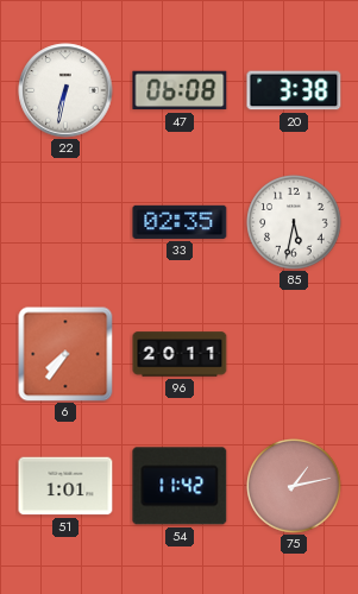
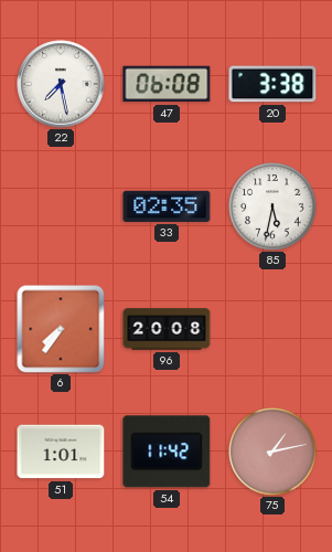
22: 6:32 -> 7:28 (61, 84)
96: 20:11 -> 20:08 (167, 329)
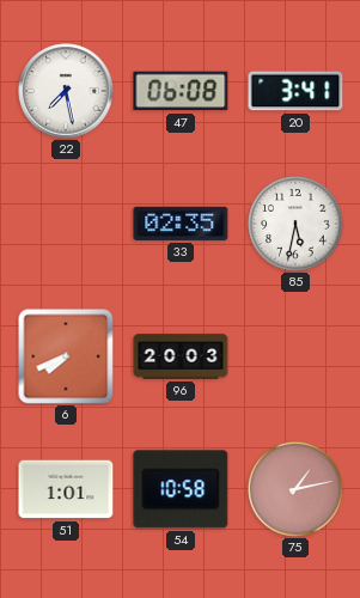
20: 3:38 -> 3:41 (295, 91)
6: 7:36 -> 7:41 (66, 356)
96: 20:08 -> 20:03 (181, 356)
54: 11:42 -> 10:58 (181, 489)
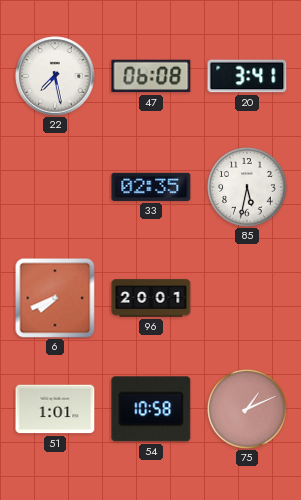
96: 20:03 -> 20:01 (151, 298)
75: 1:13 -> 1:11 (247, 409)
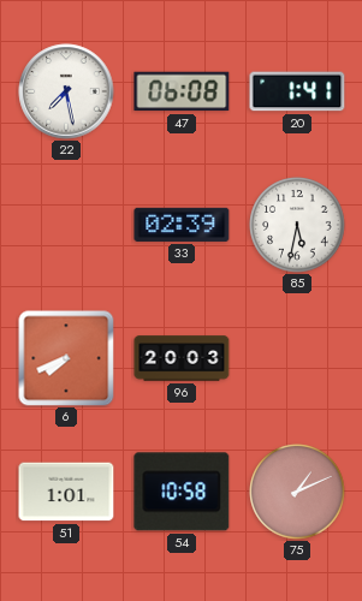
20: 3:41 -> 1:41 (297, 91)
33: 02:35 -> 02:39 (182, 225)
96: 20:01 -> 20:03 (182, 358)
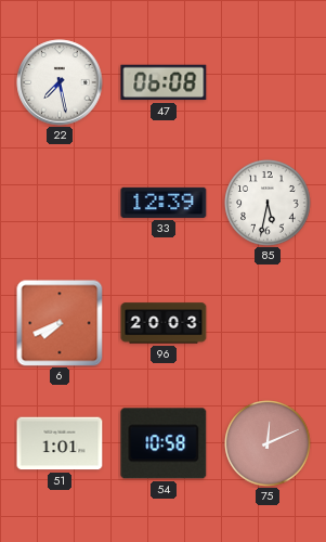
20: 1:41 -> none (297, 91)
33: 02:39 -> 12:39 (164, 203)
75: 1:11 -> 12:11 (268, 443)
